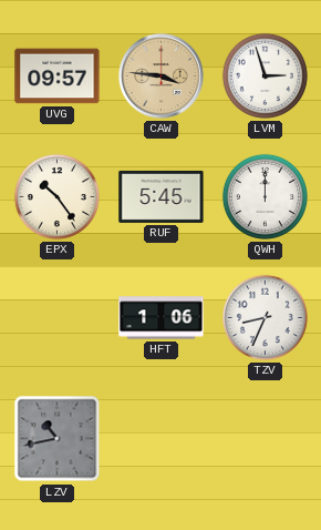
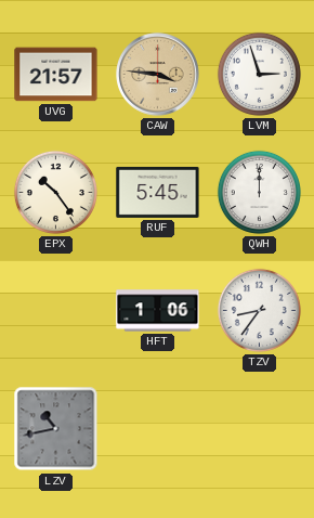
UVG: 09:57 -> 21:57 (56, 75)
TZV: 8:34 -> 8:36 (259, 310)
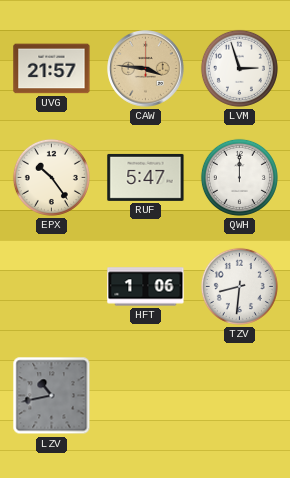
RUF: 5:45 -> 5:47 (146, 177)
TZV: 8:36 -> 8:31 (239, 286)
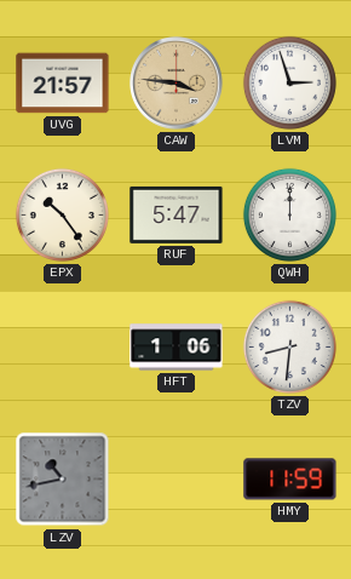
HMY: none -> 11:59 (290, 480)
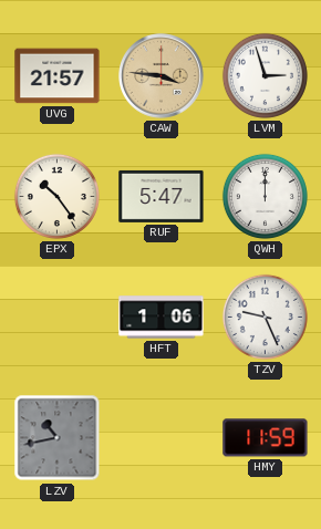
TZV: 8:31 -> 9:26 (265, 317)
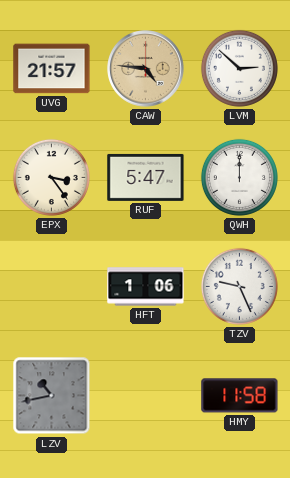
CAW: 3:46 -> 4:46 (146, 69)
LVM: 2:57 -> 2:52 (239, 68)
EPX: 10:24 -> 3:24 (51, 177)
HMY: 11:59 -> 11:58 (240, 396)
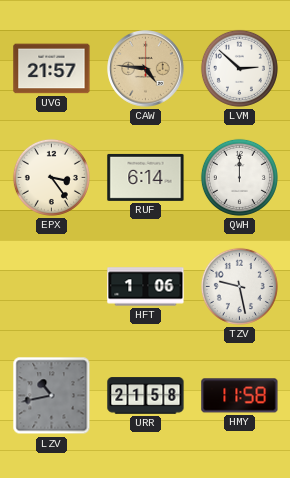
RUF: 5:47 -> 6:14 (146, 177)
TZV: 9:26 -> 9:28 (239, 286)
URR: none -> 21:58 (146, 396)
